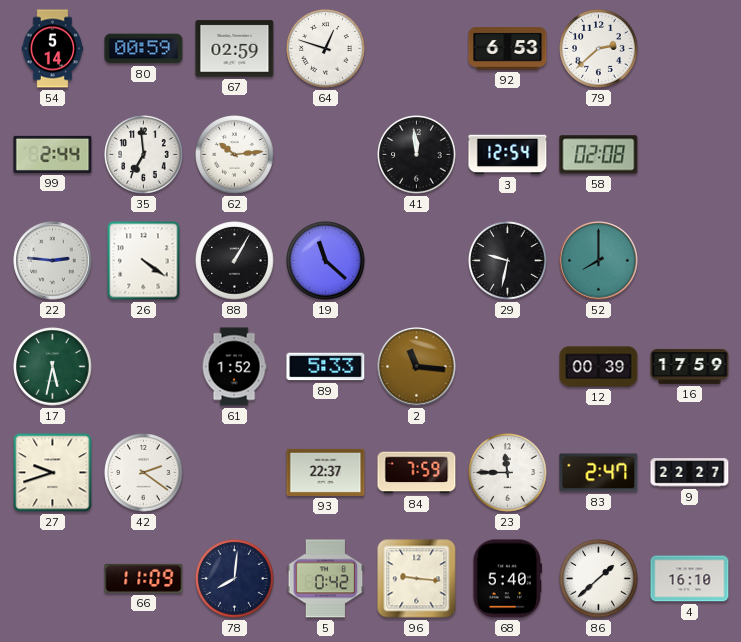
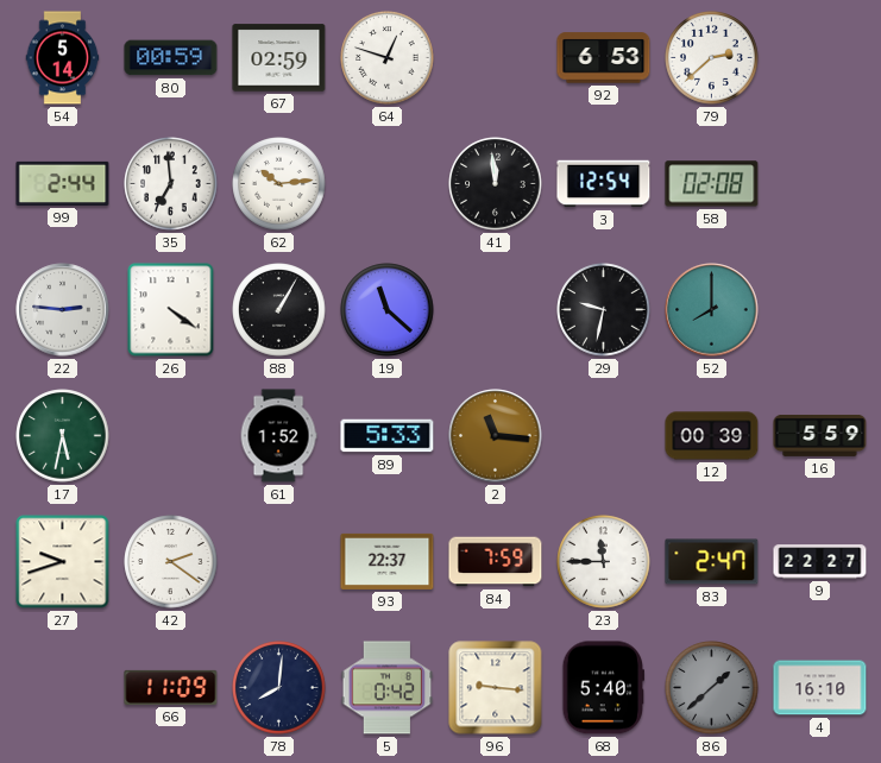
16: 17:59 -> 5:59 (820, 435)
86 dial: white -> grey (712, 688)
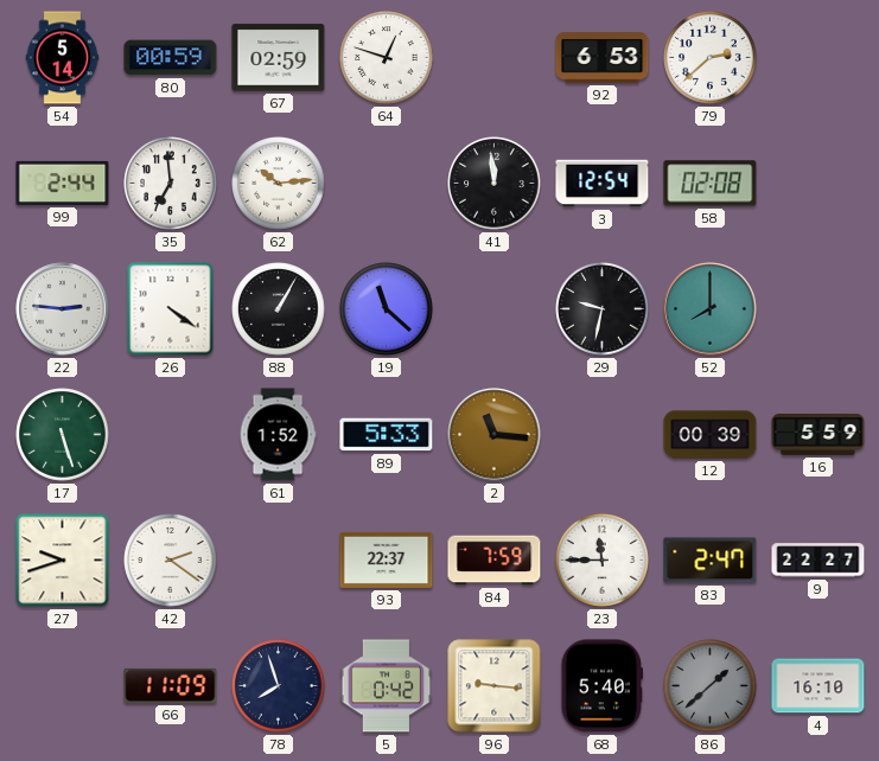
17: 5:32 -> 5:27 (63, 435)
78: 8:01 -> 7:57 (279, 686)
